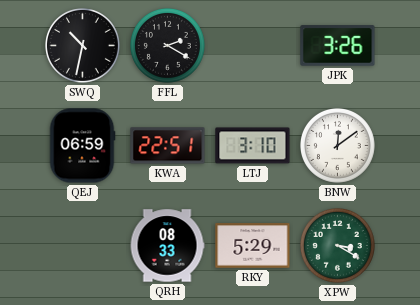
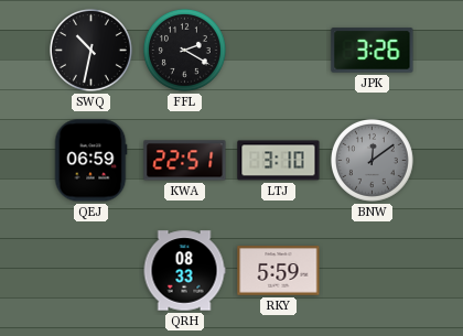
BNW dial: white -> grey (373, 161)
RKY: 5:29 -> 5:59 (279, 271)
XPW: 3:20 -> none (338, 246)
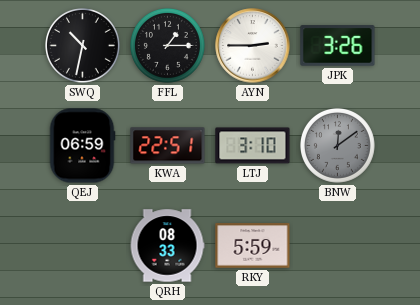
FFL: 2:20 -> 1:15 (168, 46)
AYN: none -> 2:45 (253, 46)
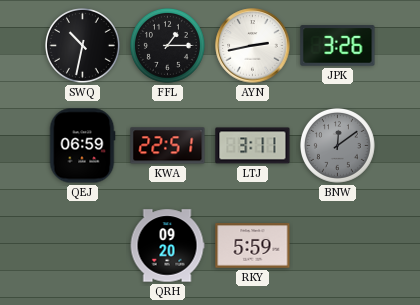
AYN: 2:45 -> 2:43 (253, 46)
LTJ: 3:10 -> 3:11 (253, 146)
QRH: 08:33 -> 09:20 (167, 246)
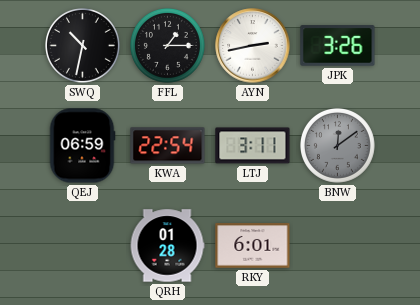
KWA: 22:51 -> 22:54 (168, 146)
QRH: 09:20 -> 01:28 (167, 246)
RKY: 5:59 -> 6:01 (253, 246)
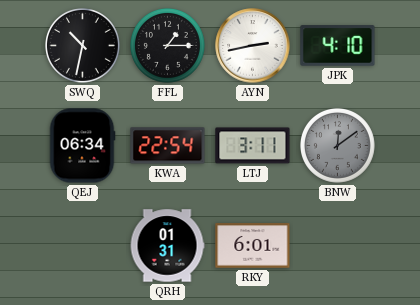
JPK: 3:26 -> 4:10 (338, 46)
QEJ: 06:59 -> 06:34 (82, 146)
QRH: 01:28 -> 01:31 (167, 246)
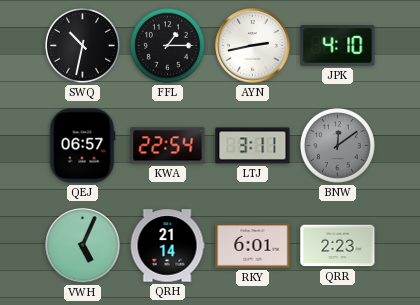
QEJ: 06:34 -> 06:57 (82, 146)
VWH: none -> 5:04 (83, 246)
QRH: 01:31 -> 21:14 (167, 246)
QRR: none -> 2:23 (338, 246)
